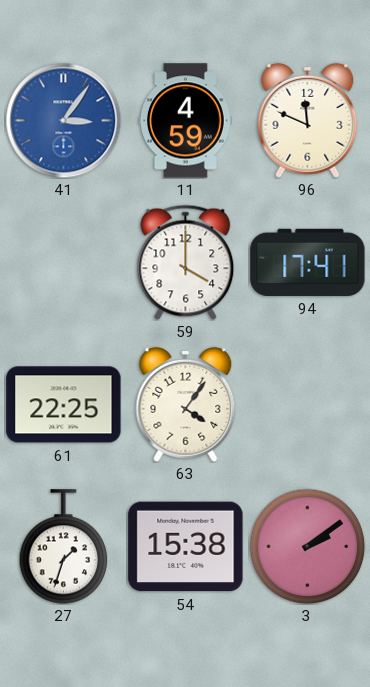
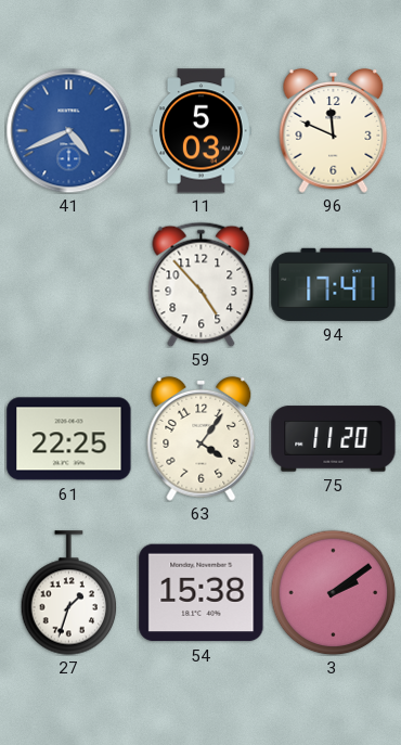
41: 3:06 -> 4:41 (68, 130)
11: 4:59 -> 5:03 (202, 131)
59: 4:00 -> 4:53 (202, 284)
75: none -> 11:20 (334, 439)
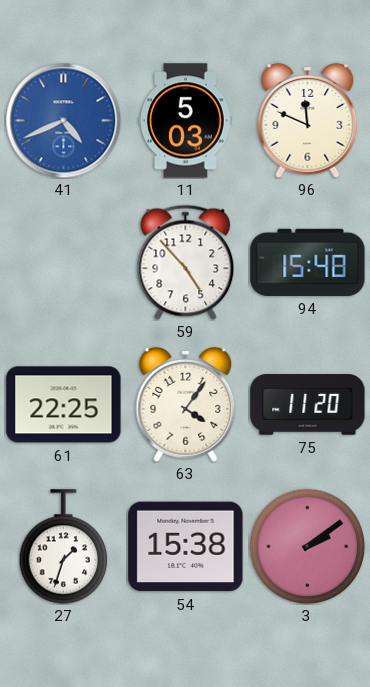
94: 17:41 -> 15:48 (308, 262)
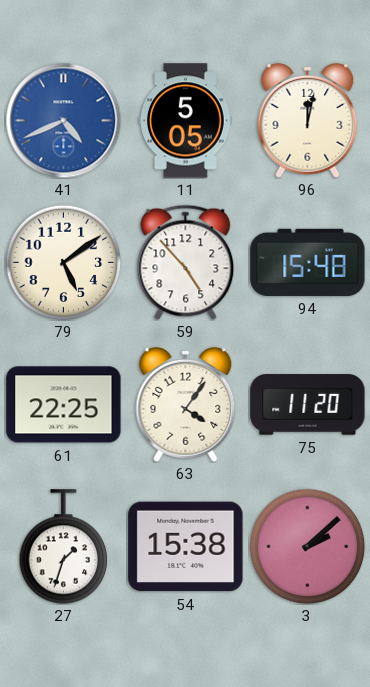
11: 5:03 -> 5:05 (186, 121)
96: 11:49 -> 12:02 (308, 120)
79: none -> 5:09 (63, 262)
3: 2:09 -> 2:08 (307, 546)
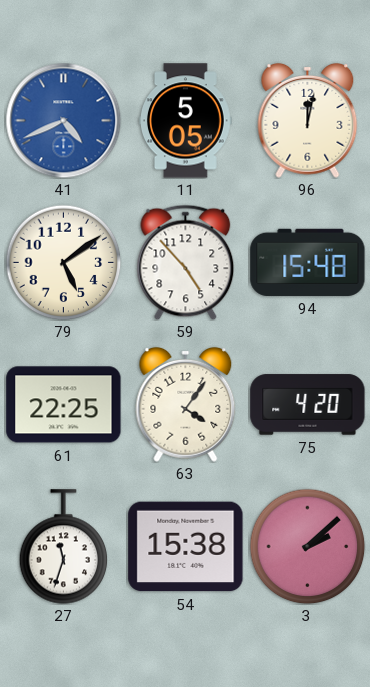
75: 11:20 -> 4:20 (308, 405)
27: 1:33 -> 11:33 (64, 547)
